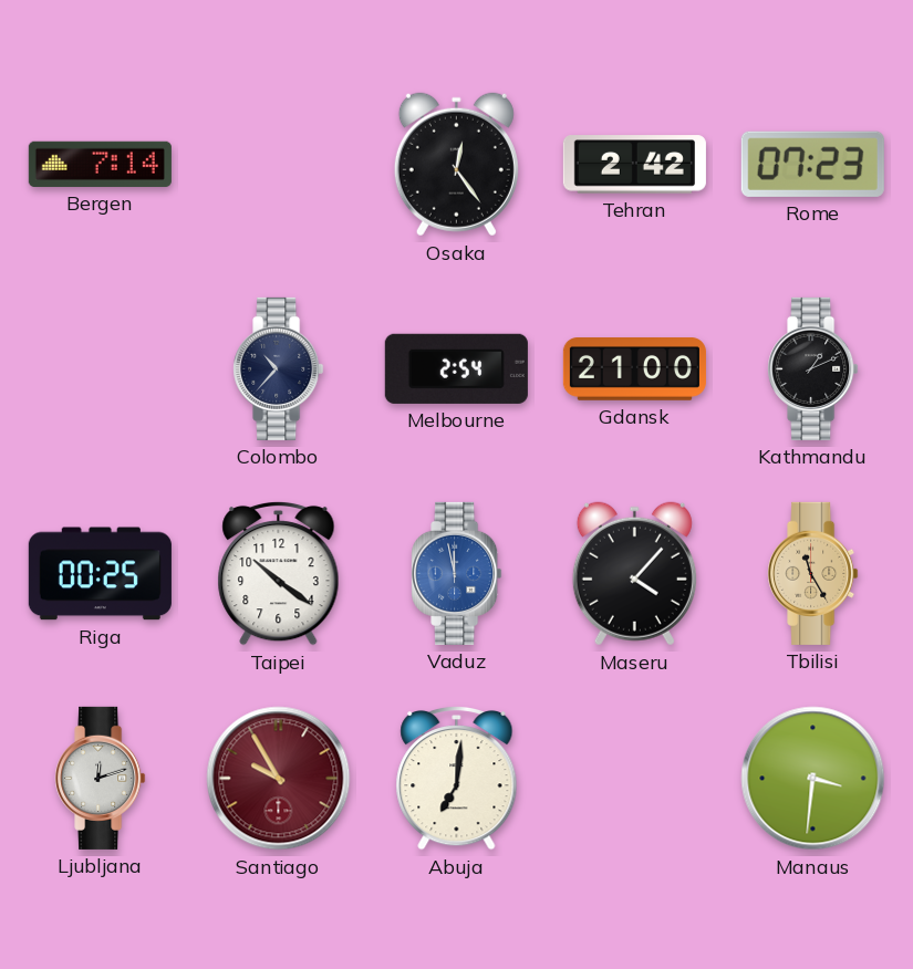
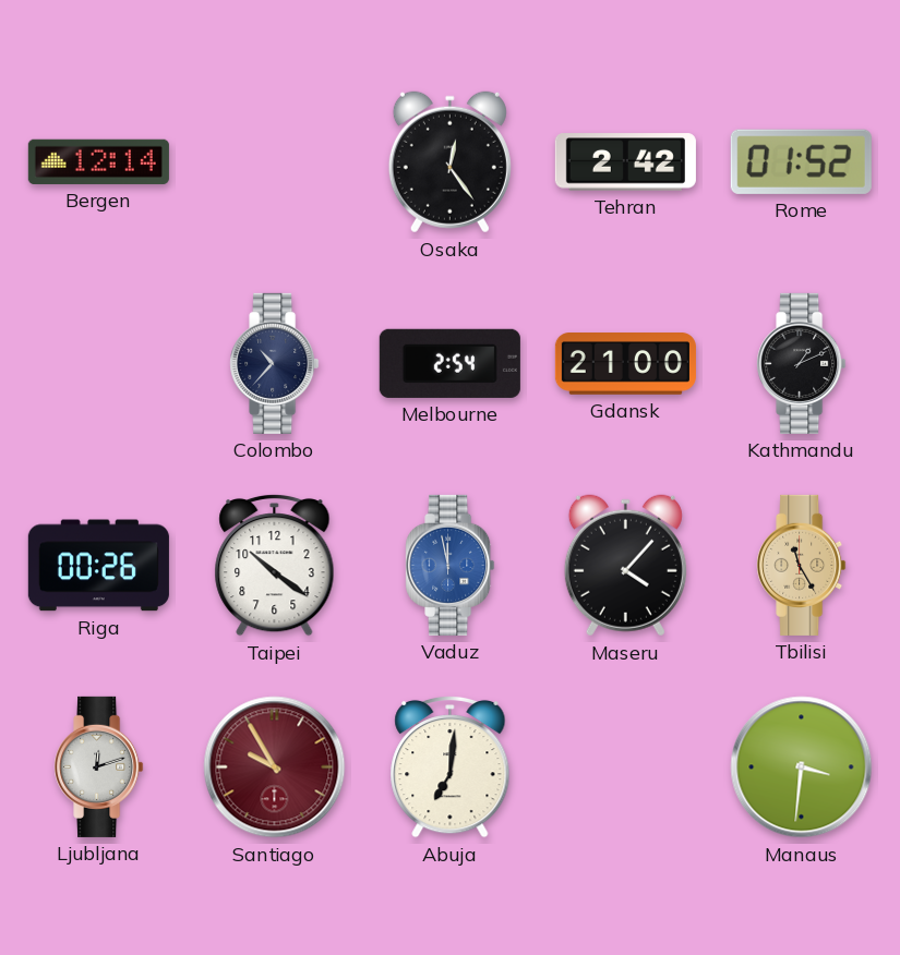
Bergen: 7:14 -> 12:14 (98, 161)
Rome: 07:23 -> 01:52 (801, 161)
Riga: 00:25 -> 00:26 (98, 566)
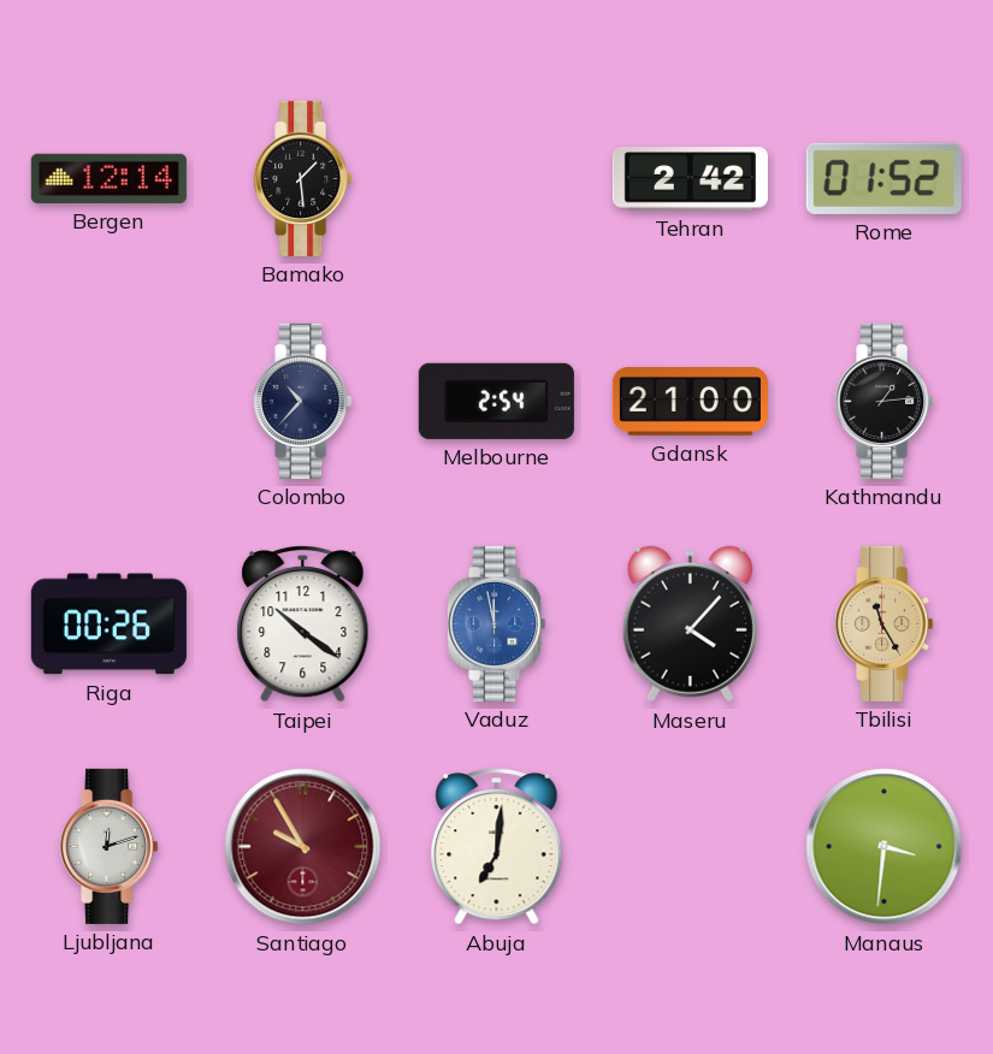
Bamako: none -> 1:29 (303, 178)
Osaka: 12:24 -> none (449, 162)
Kathmandu: 1:11 -> 1:14 (885, 401)
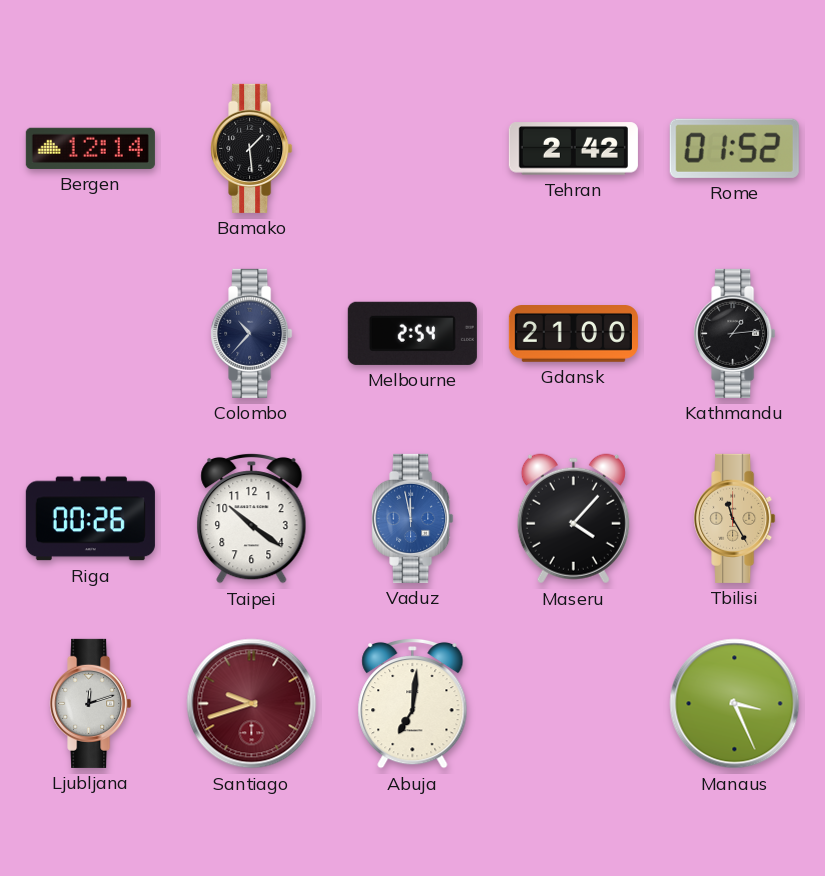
Santiago: 9:55 -> 9:42 (252, 704)
Manaus: 3:31 -> 3:26 (735, 704)
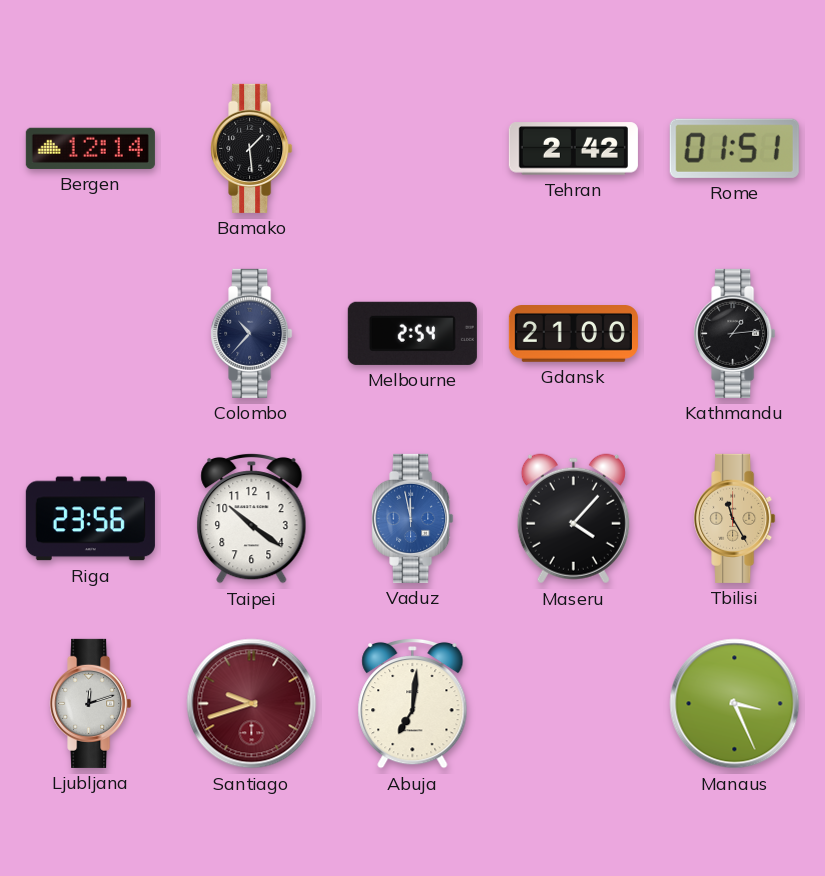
Rome: 01:52 -> 01:51 (734, 148)
Riga: 00:26 -> 23:56 (90, 519)
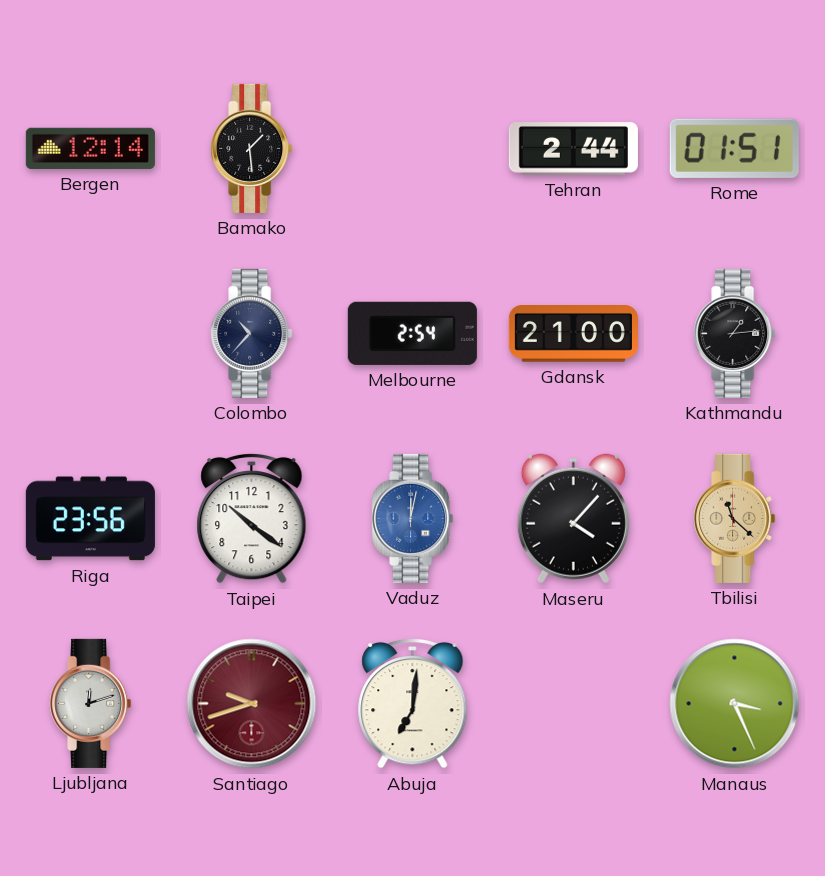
Tehran: 2:42 -> 2:44 (573, 149)
Vaduz: 11:58 -> 12:02 (413, 518)
Tbilisi: 11:25 -> 11:22 (735, 518)
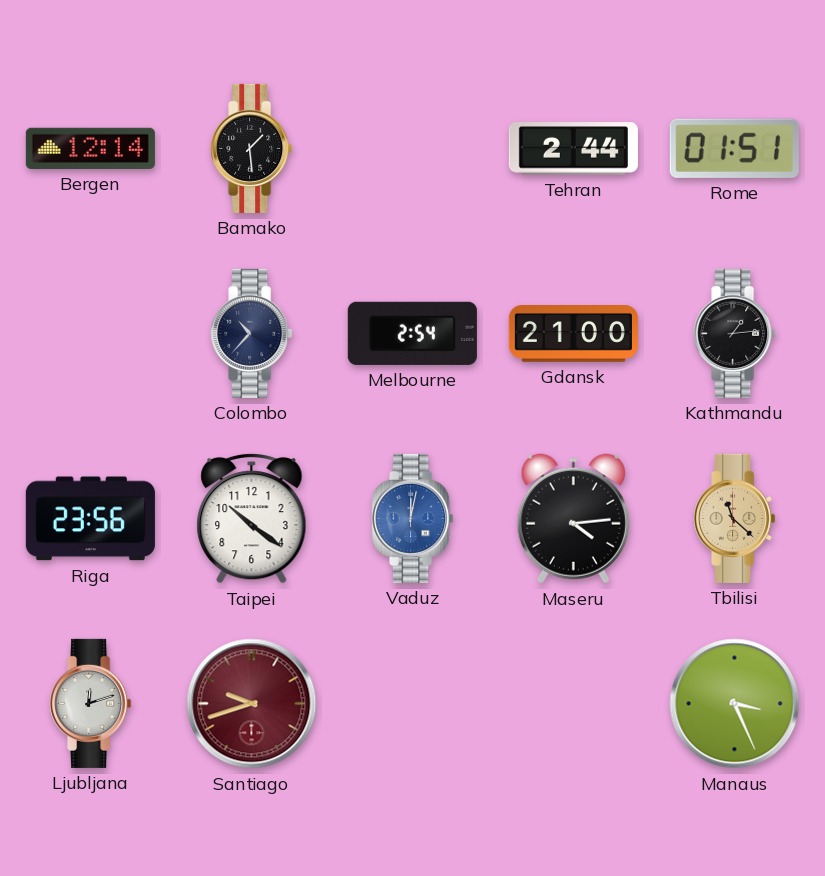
Maseru: 4:07 -> 4:14 (573, 519)
Abuja: 7:01 -> none (413, 703)
